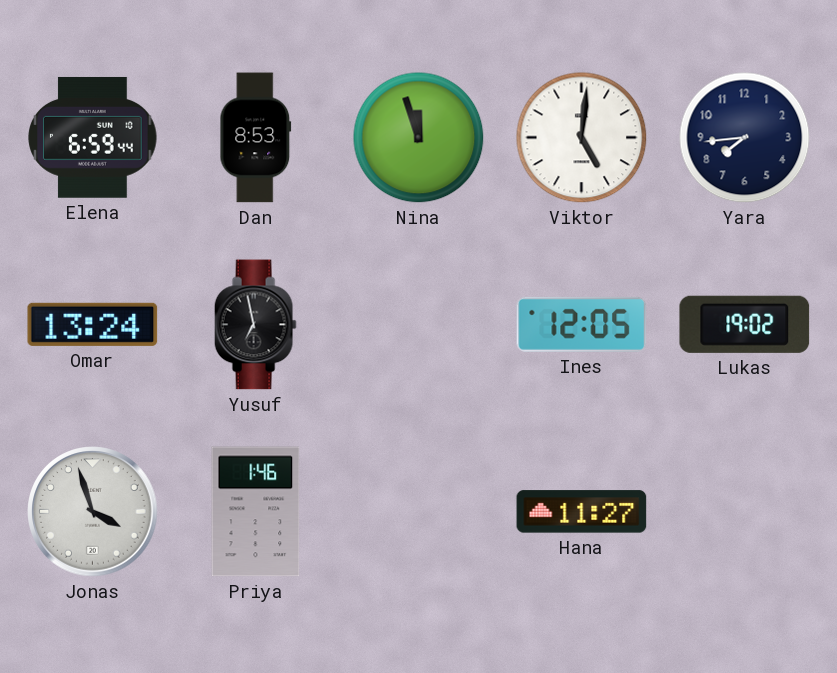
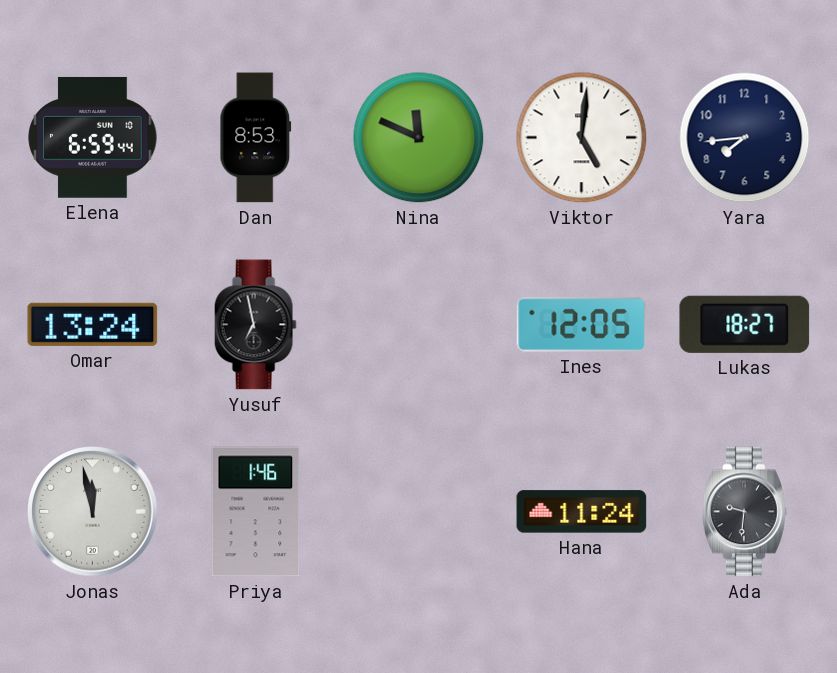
Nina: 11:57 -> 11:49 (419, 138)
Lukas: 19:02 -> 18:27 (745, 324)
Jonas: 3:57 -> 11:58 (93, 512)
Hana: 11:27 -> 11:24 (582, 512)
Ada: none -> 9:31 (745, 512)
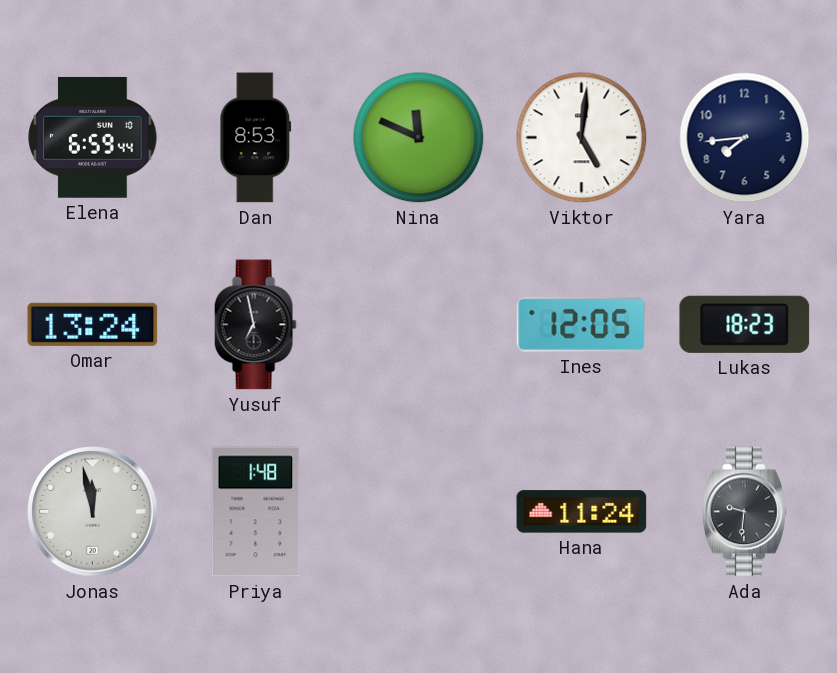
Lukas: 18:27 -> 18:23 (745, 324)
Priya: 1:46 -> 1:48 (256, 512)
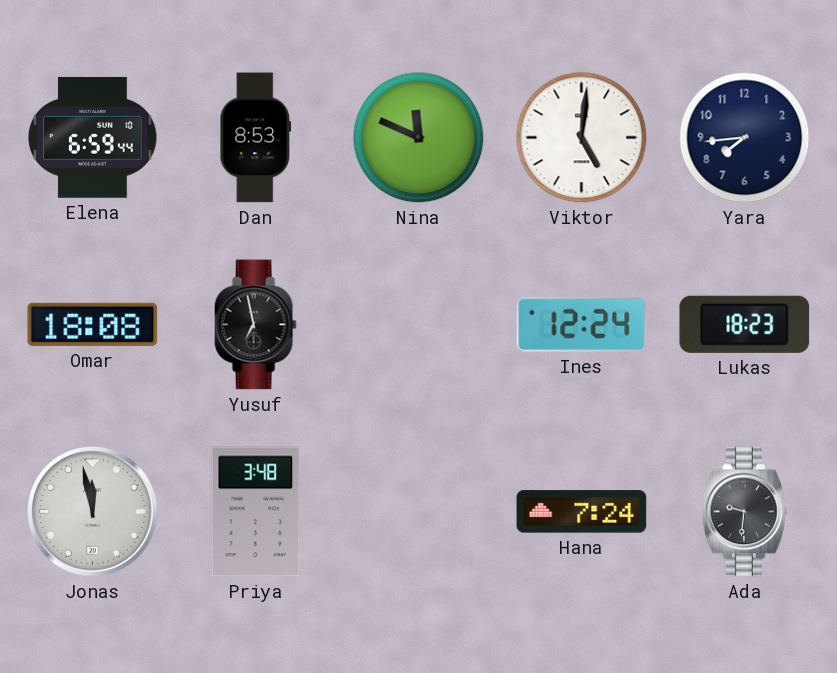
Omar: 13:24 -> 18:08 (93, 324)
Ines: 12:05 -> 12:24 (582, 324)
Priya: 1:48 -> 3:48 (256, 512)
Hana: 11:24 -> 7:24 (582, 512)
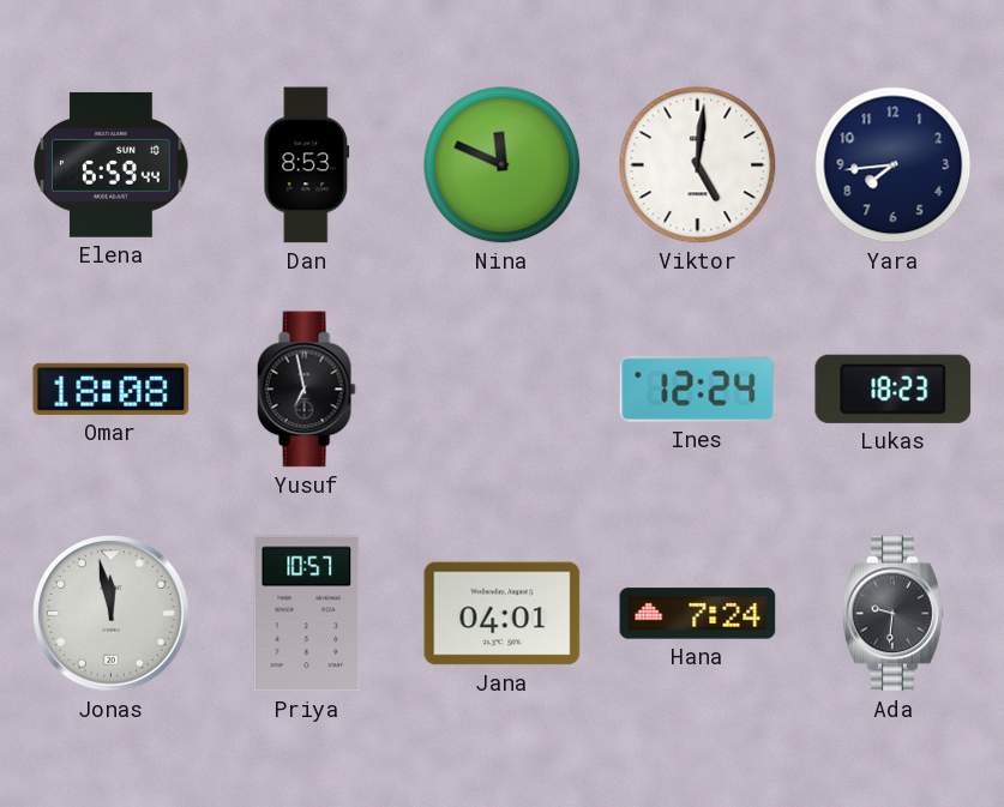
Priya: 3:48 -> 10:57 (307, 614)
Jana: none -> 04:01 (503, 614)
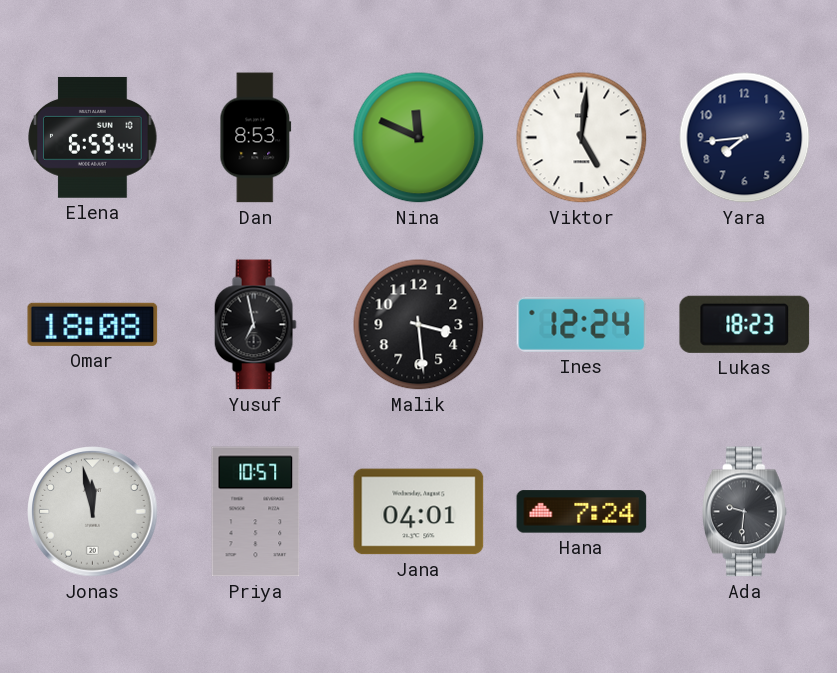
Malik: none -> 3:29 (419, 325)
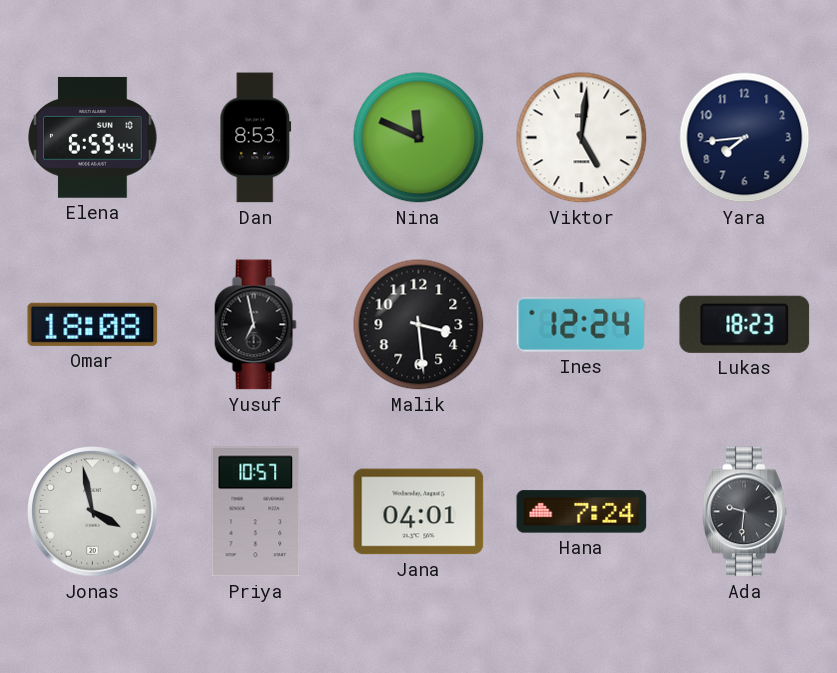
Jonas: 11:58 -> 3:58 (93, 512)
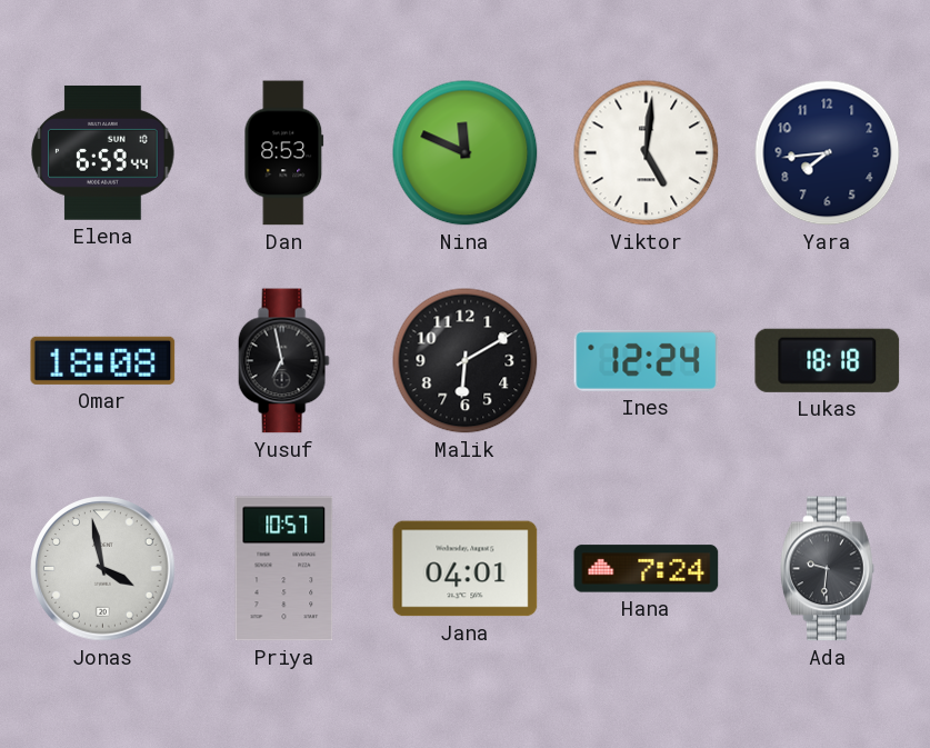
Malik: 3:29 -> 6:10 (466, 361)
Lukas: 18:23 -> 18:18 (828, 360)
